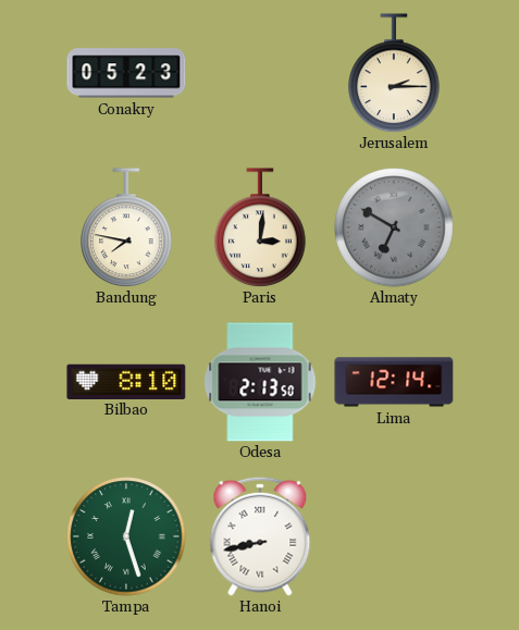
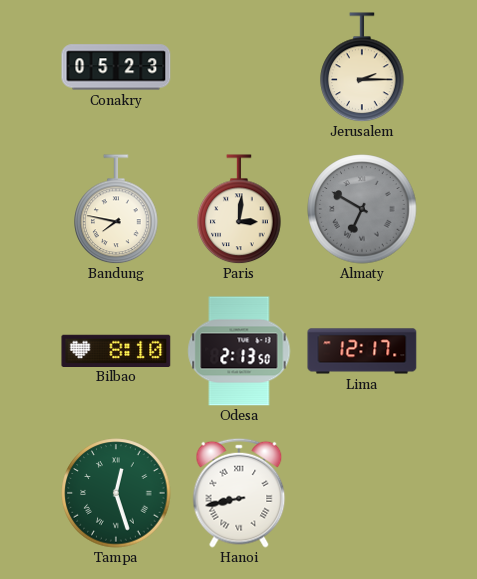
Lima: 12:14 -> 12:17 (362, 351)
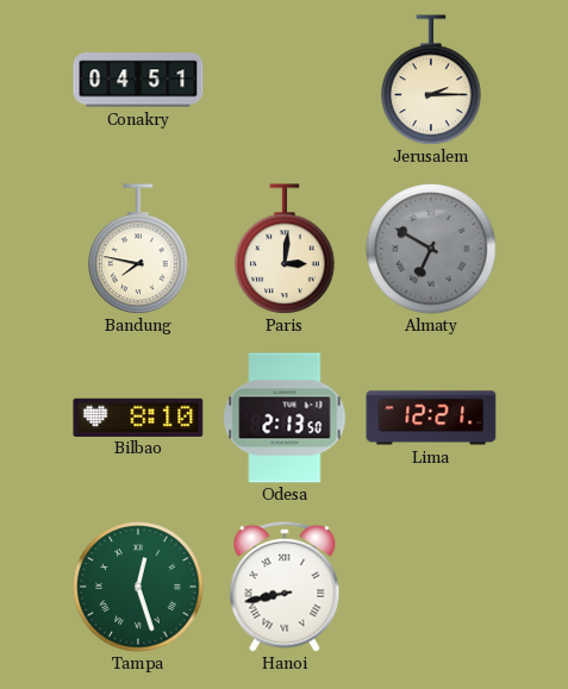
Conakry: 05:23 -> 04:51 (138, 80)
Lima: 12:17 -> 12:21 (431, 418)
